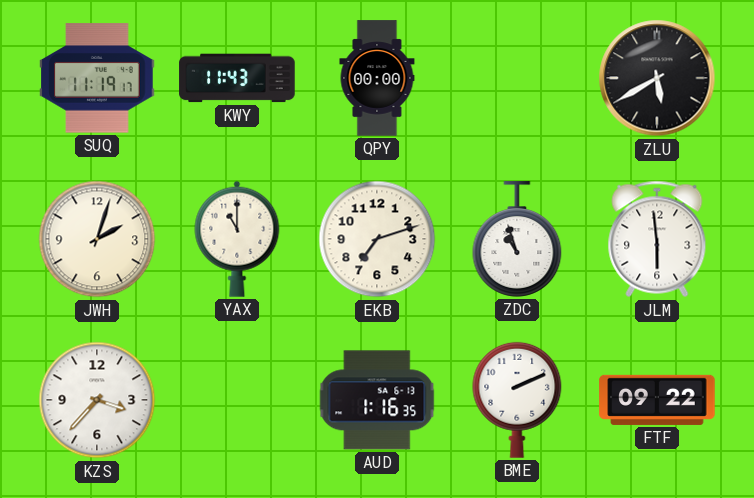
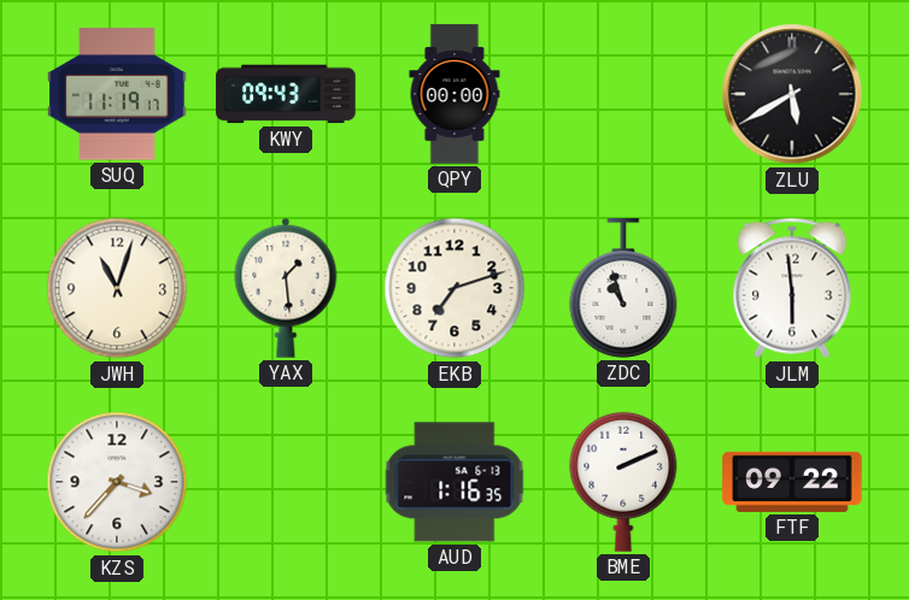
KWY: 11:43 -> 09:43 (286, 94)
JWH: 2:03 -> 11:03 (117, 288)
YAX: 11:00 -> 1:29 (286, 288)
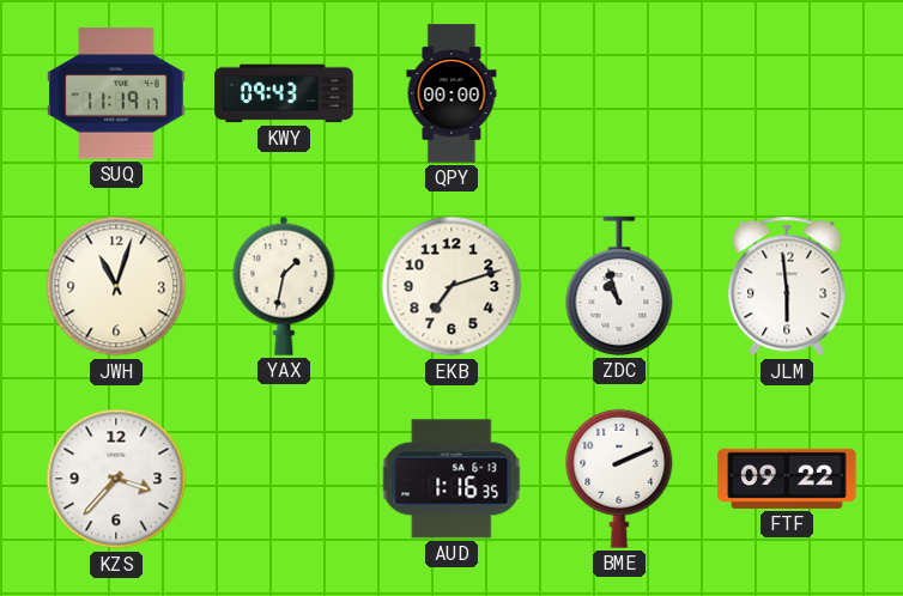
ZLU: 5:40 -> none (792, 94)
YAX: 1:29 -> 1:32 (284, 286)
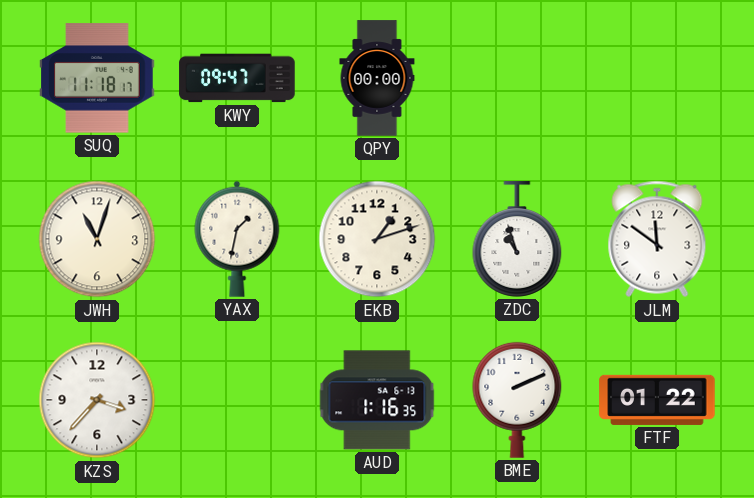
SUQ: 11:19 -> 11:18 (97, 78)
KWY: 09:43 -> 09:47 (237, 78)
EKB: 7:12 -> 1:12 (377, 239)
JLM: 5:59 -> 11:51 (657, 239)
FTF: 09:22 -> 01:22 (657, 400)
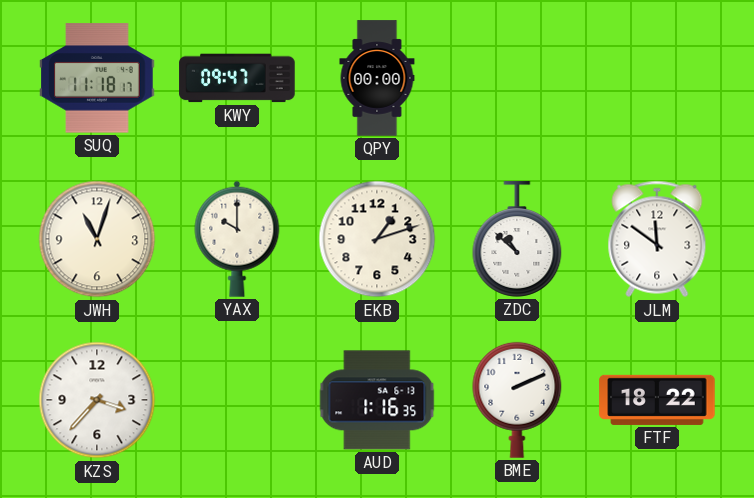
YAX: 1:32 -> 10:00 (237, 239)
ZDC: 10:57 -> 10:52 (517, 239)
FTF: 01:22 -> 18:22 (657, 400)
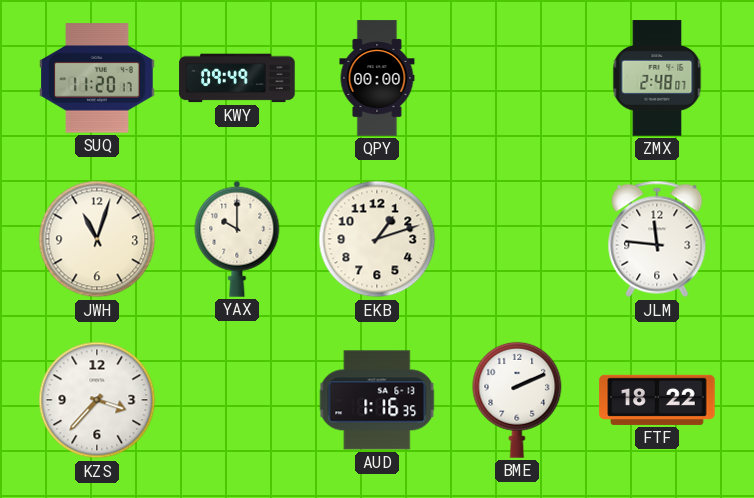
SUQ: 11:18 -> 11:20 (97, 78)
KWY: 09:47 -> 09:49 (237, 78)
ZMX: none -> 2:48 (657, 78)
ZDC: 10:52 -> none (517, 239)
JLM: 11:51 -> 11:46 (657, 239)
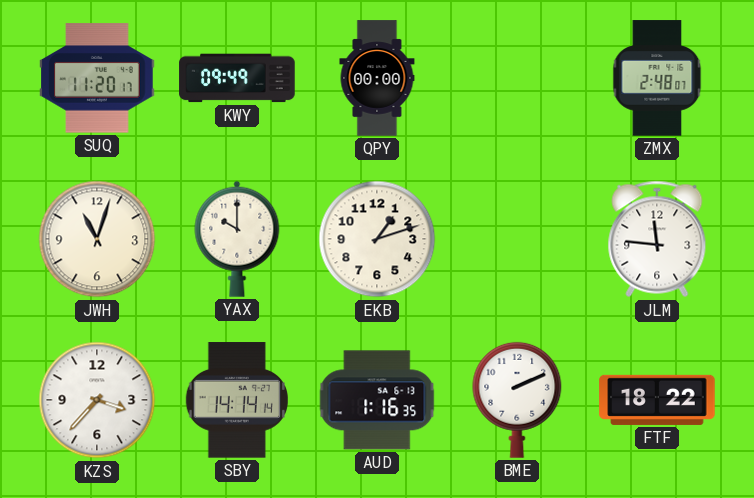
SBY: none -> 14:14 (237, 400)
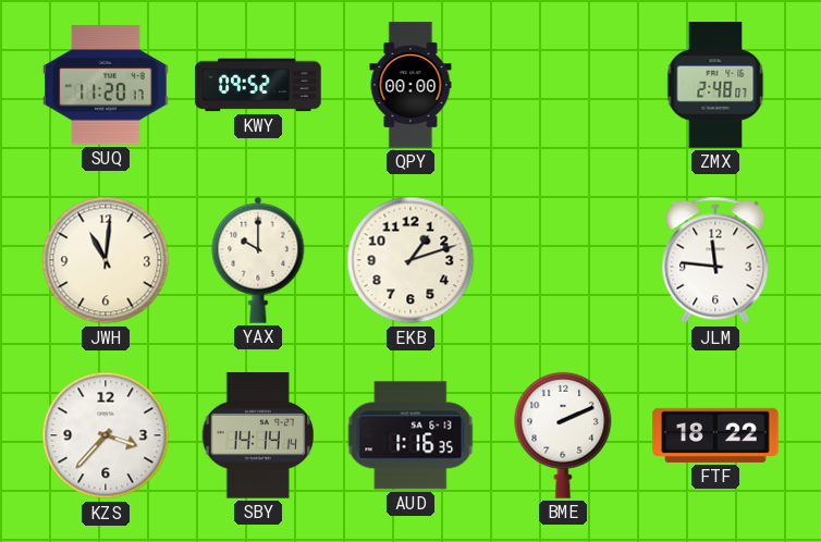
KWY: 09:49 -> 09:52 (258, 85)
JWH: 11:03 -> 11:01 (106, 260)
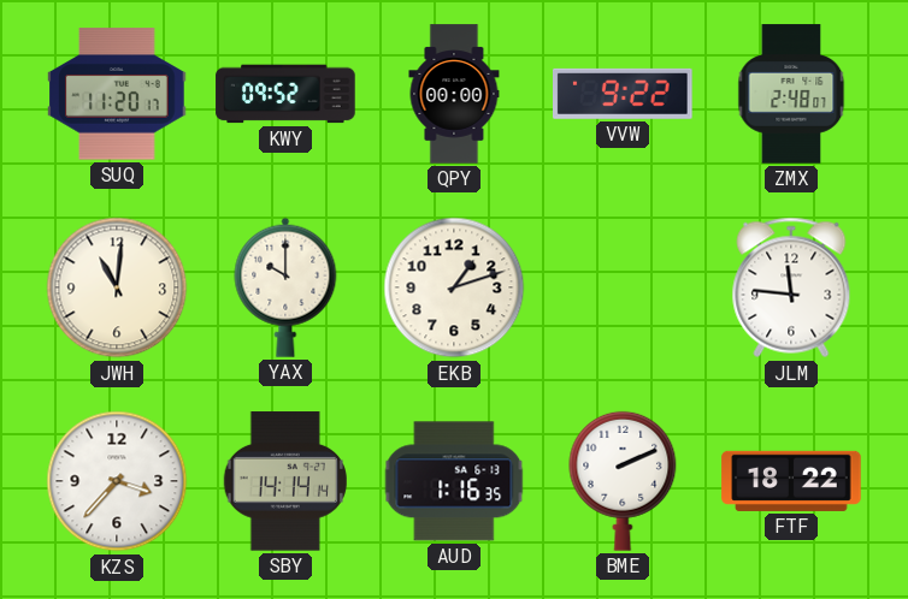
VVW: none -> 9:22 (624, 94)
